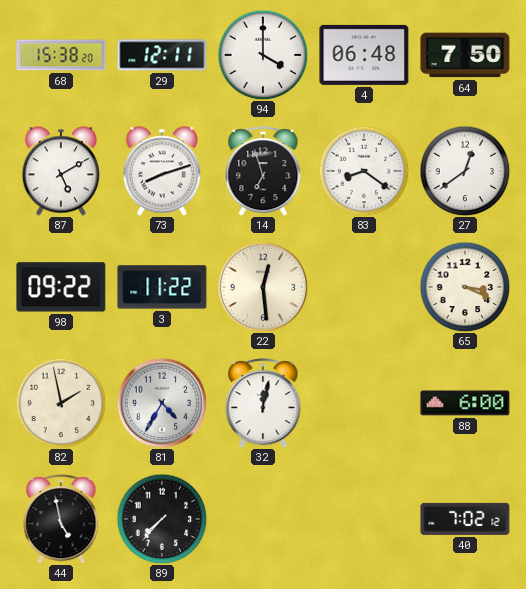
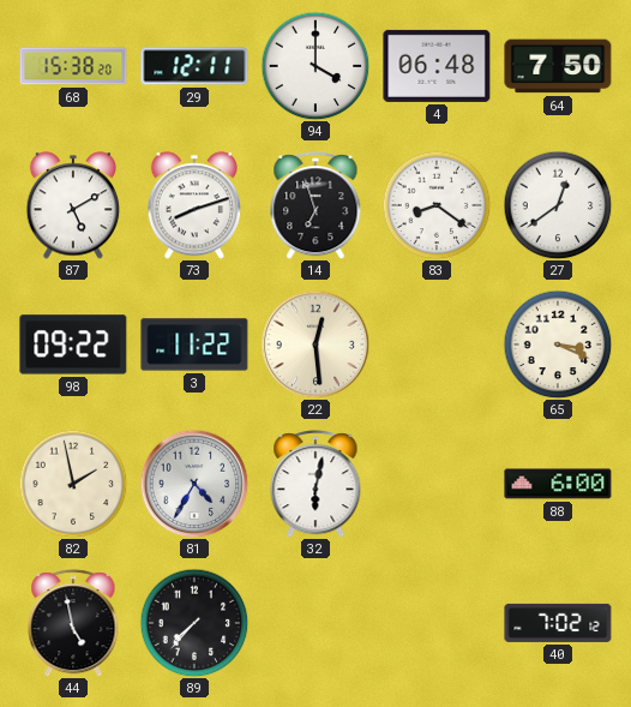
32: 12:02 -> 6:02 (315, 484)
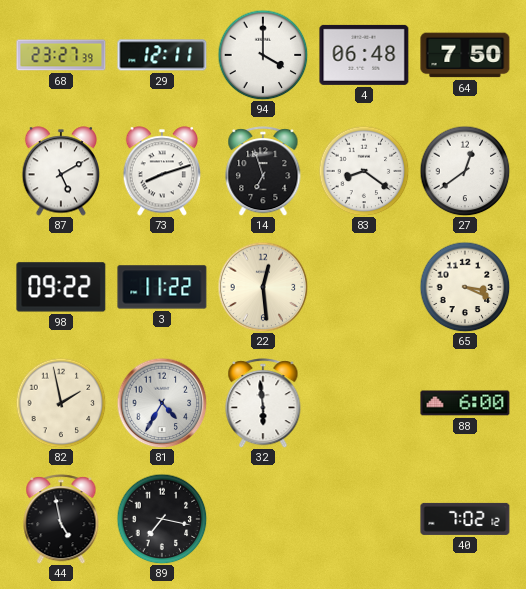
68: 15:38 -> 23:27 (61, 55)
32: 6:02 -> 5:59 (263, 403)
89: 7:37 -> 7:17 (162, 519)
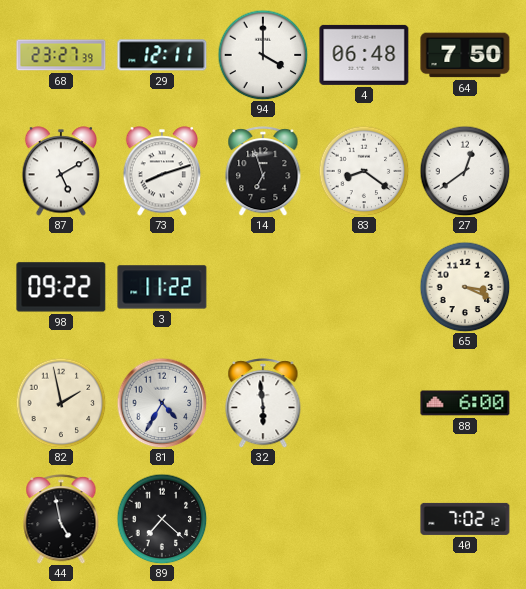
22: 12:29 -> none (263, 287)
89: 7:17 -> 7:22 (162, 519)
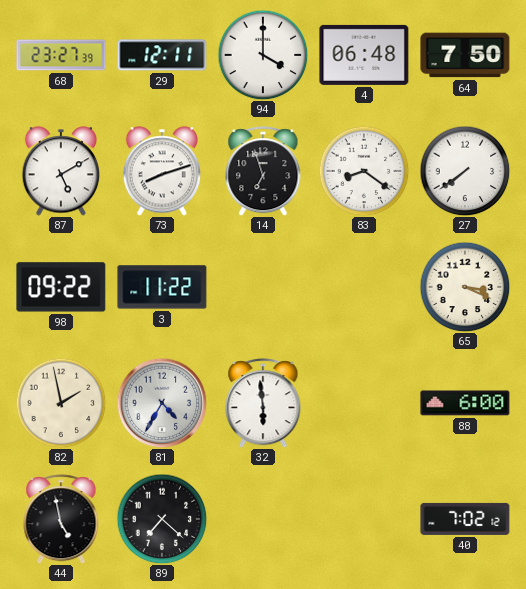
27: 12:39 -> 7:39 (465, 171)
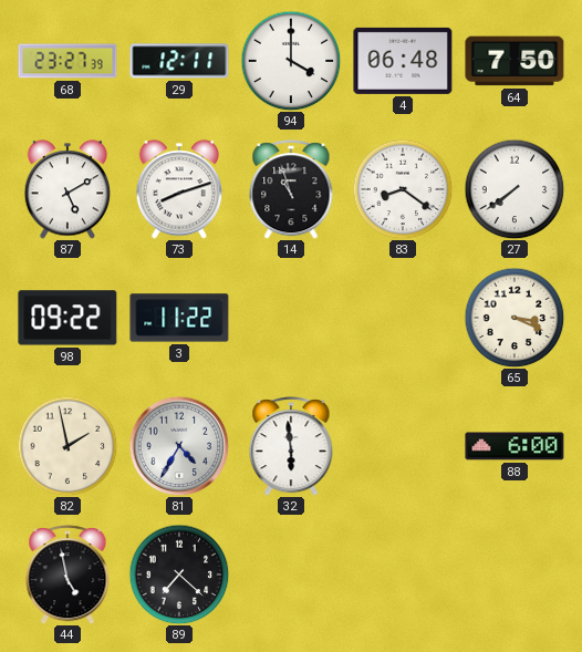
14: 6:57 -> 10:57 (291, 189)
40: 7:02 -> none (465, 519)
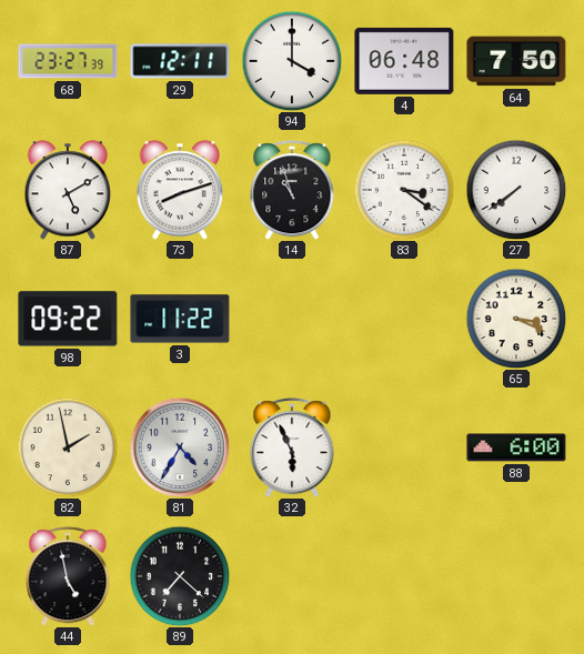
83: 8:21 -> 3:21 (404, 190)
32: 5:59 -> 5:56 (292, 447)
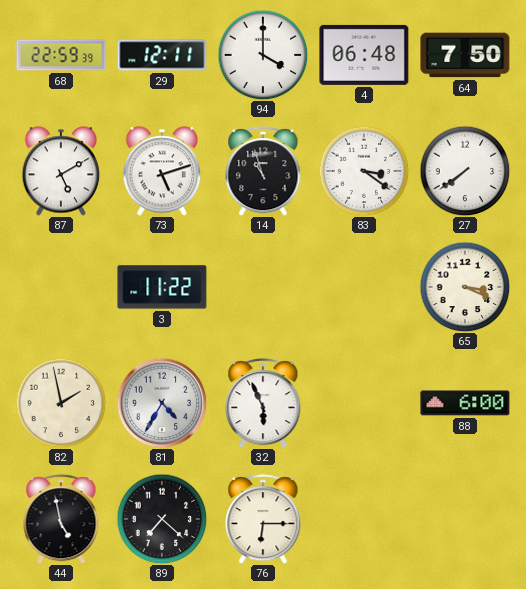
68: 23:27 -> 22:59 (61, 55)
73: 8:12 -> 5:12 (162, 171)
98: 09:22 -> none (68, 319)
76: none -> 6:15 (263, 519)
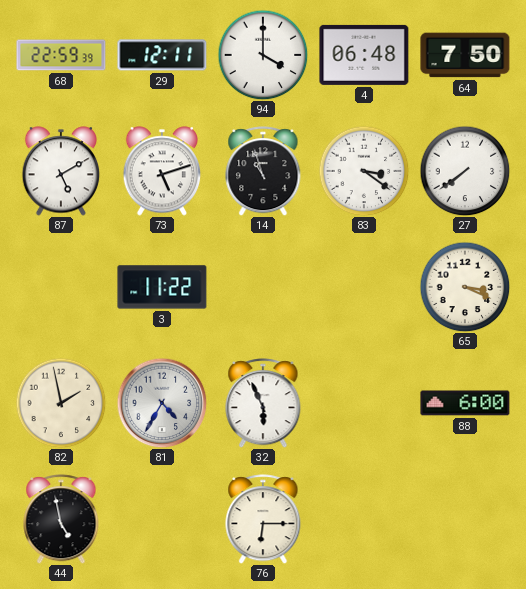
89: 7:22 -> none (162, 519)
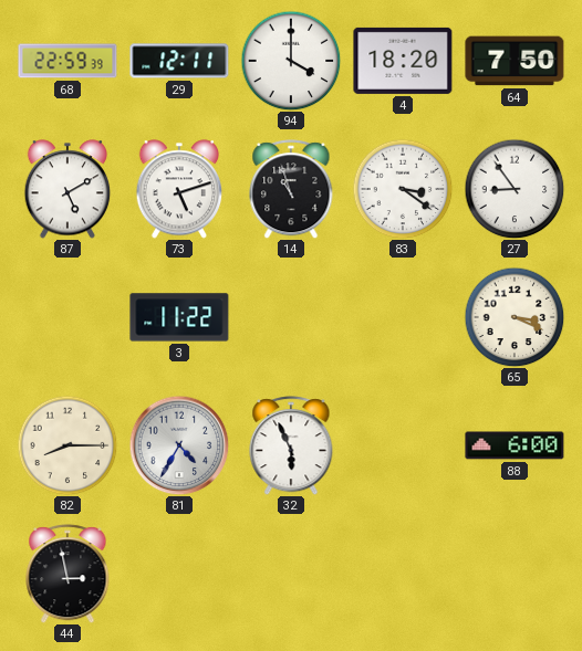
4: 06:48 -> 18:20 (403, 61)
27: 7:39 -> 8:54 (515, 189)
82: 1:58 -> 8:15 (67, 445)
44: 4:58 -> 2:58 (67, 574)
76: 6:15 -> none (263, 519)
